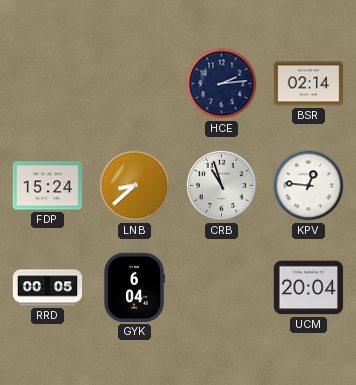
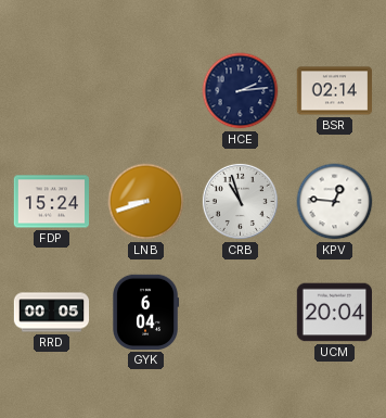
LNB: 8:38 -> 8:42 (146, 202)
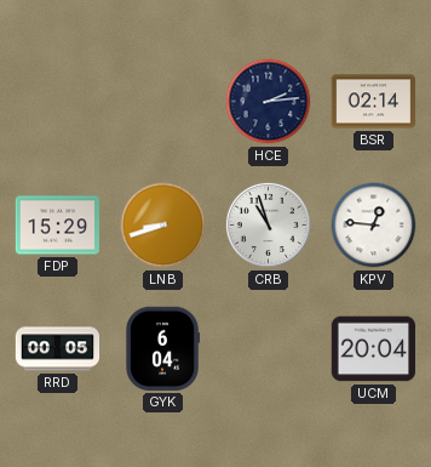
FDP: 15:24 -> 15:29 (58, 226)
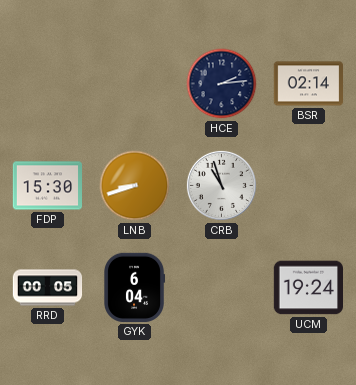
FDP: 15:29 -> 15:30 (48, 186)
KPV: 12:46 -> none (374, 226)
UCM: 20:04 -> 19:24 (309, 288)
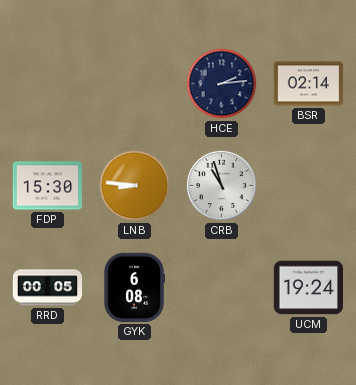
LNB: 8:42 -> 8:46 (135, 186)
GYK: 6:04 -> 6:08 (135, 288)
